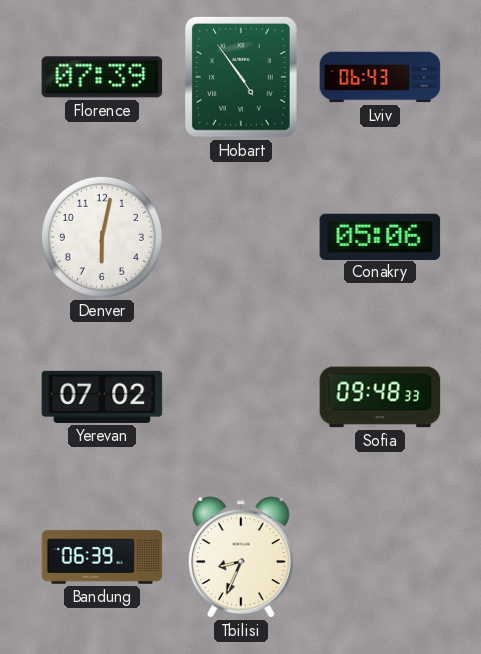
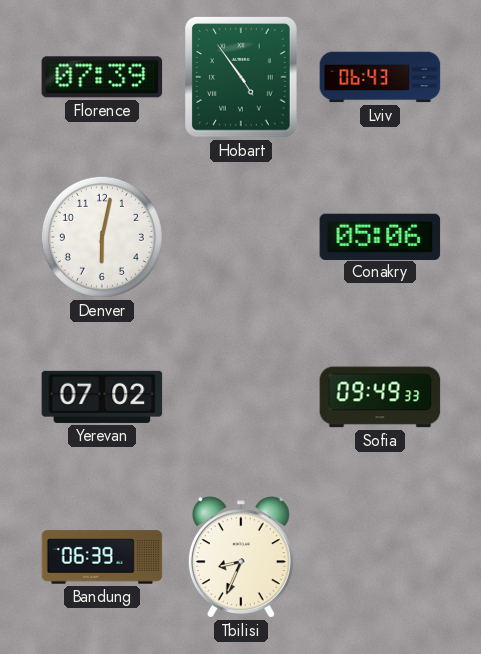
Sofia: 09:48 -> 09:49 (380, 397)
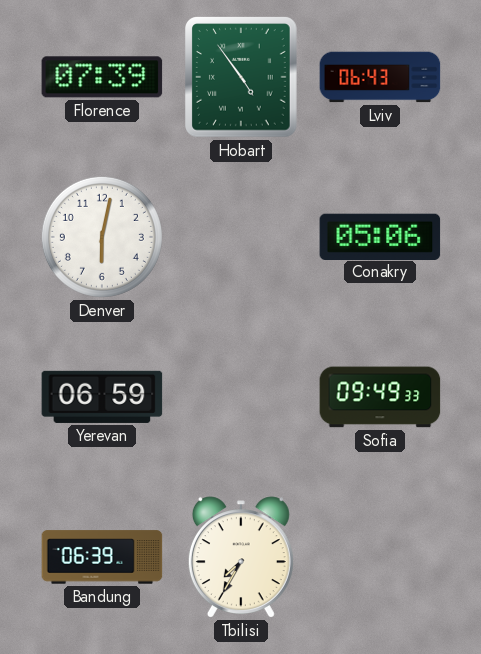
Yerevan: 07:02 -> 06:59 (102, 397)
Tbilisi: 8:34 -> 7:35 (241, 557)
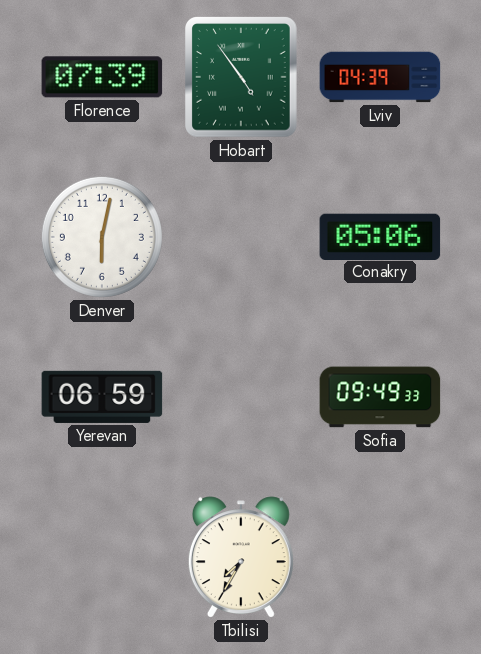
Lviv: 06:43 -> 04:39 (380, 77)
Bandung: 06:39 -> none (102, 557)
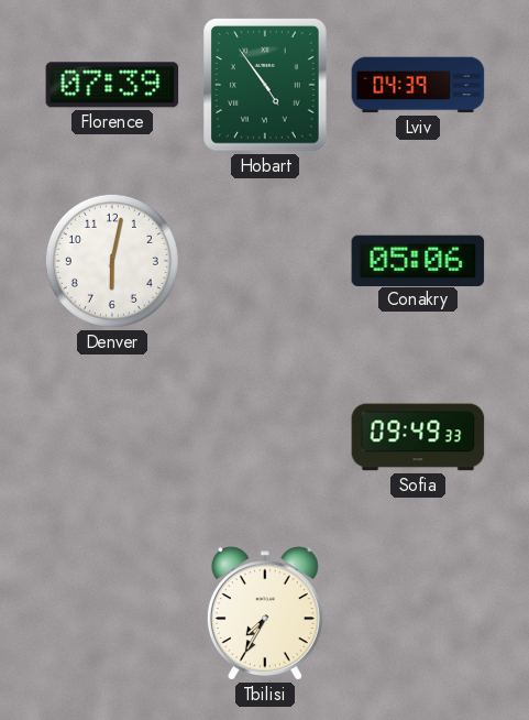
Yerevan: 06:59 -> none (102, 397)
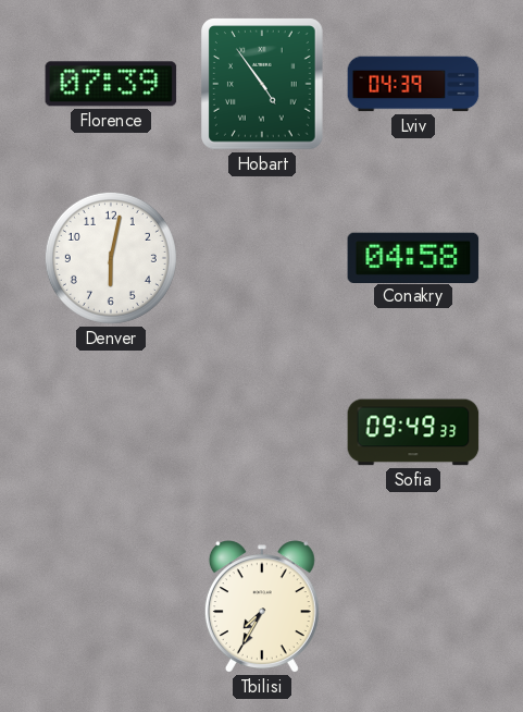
Conakry: 05:06 -> 04:58 (413, 257)
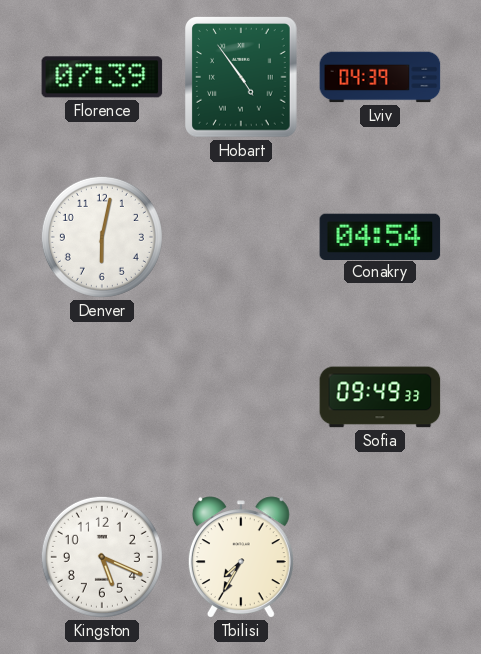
Conakry: 04:58 -> 04:54 (380, 236)
Kingston: none -> 5:19 (102, 557)
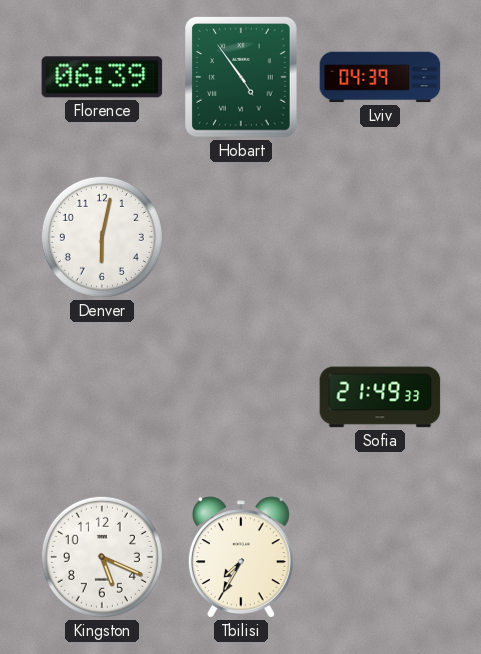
Florence: 07:39 -> 06:39 (102, 77)
Conakry: 04:54 -> none (380, 236)
Sofia: 09:49 -> 21:49 (380, 397)
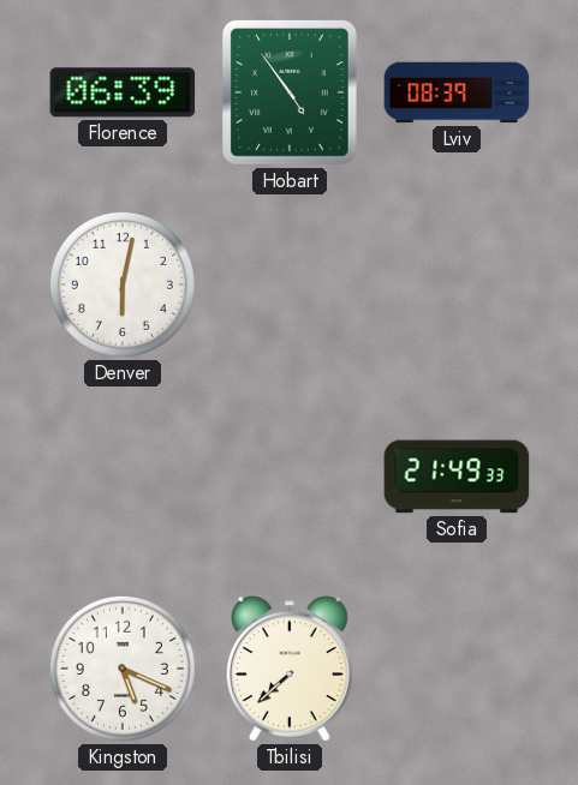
Lviv: 04:39 -> 08:39 (457, 92)
Tbilisi: 7:35 -> 7:38 (290, 669)
